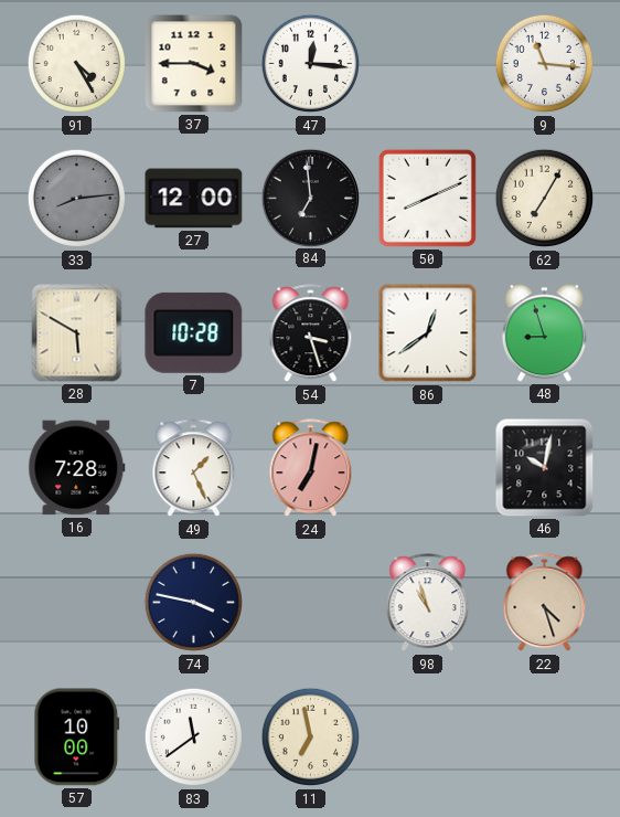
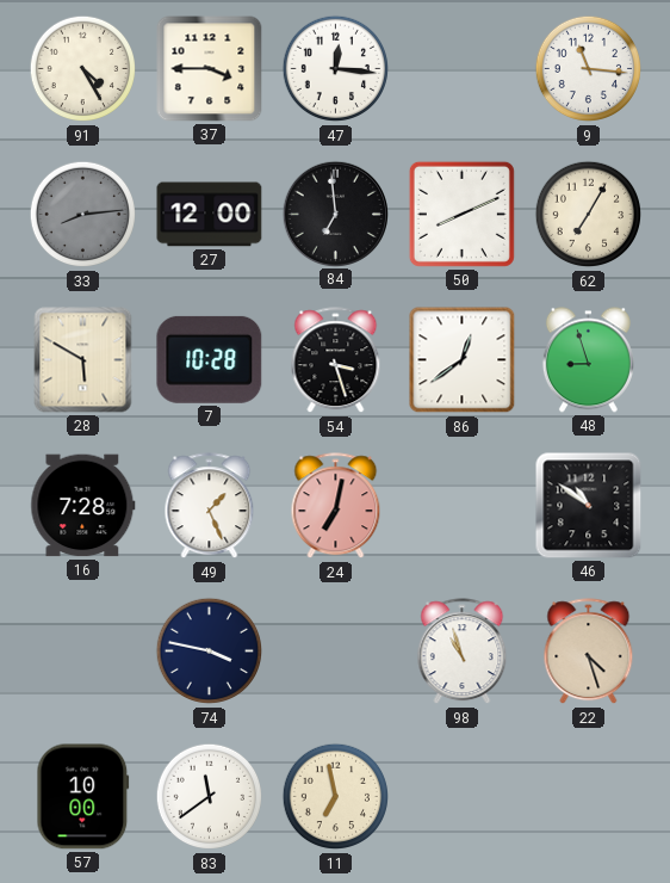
46: 10:02 -> 10:51 (589, 506)
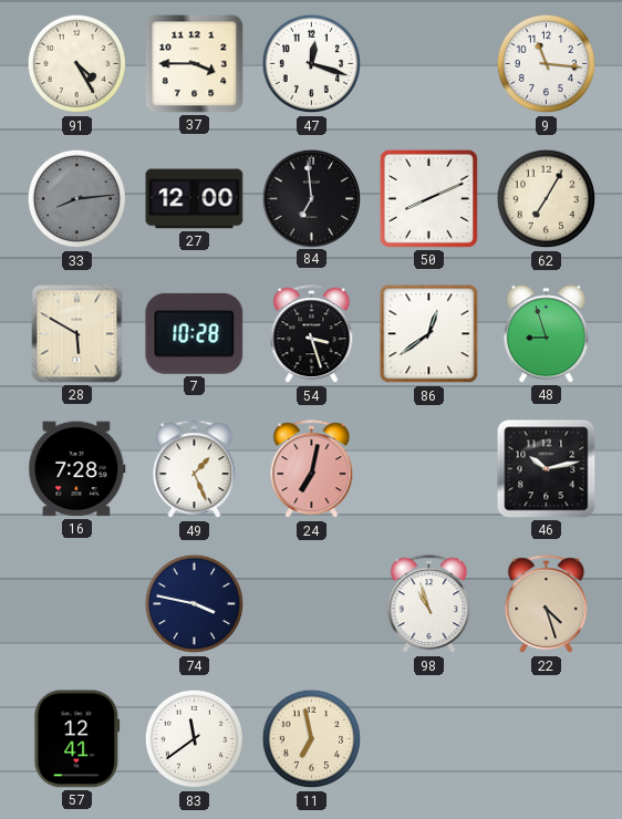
47: 12:16 -> 12:18 (312, 64)
46: 10:51 -> 10:13 (547, 469)
57: 10:00 -> 12:41 (77, 739)
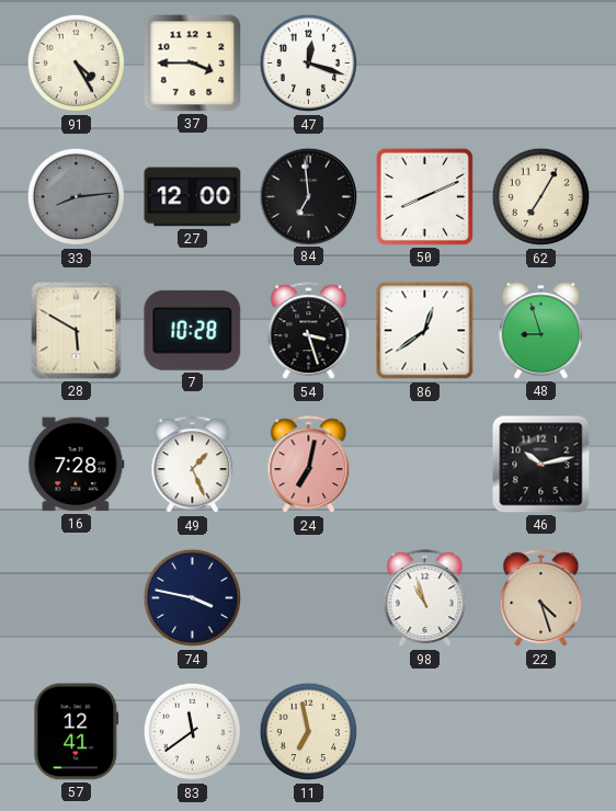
9: 11:16 -> none (547, 64)
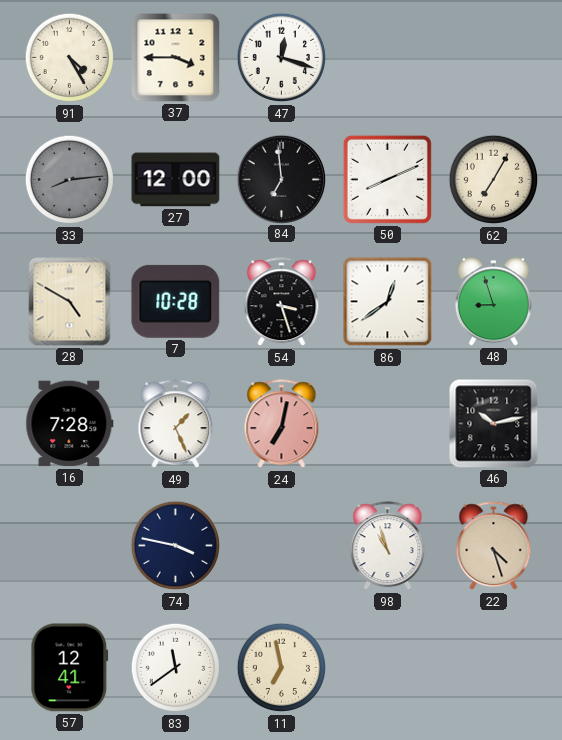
28: 5:50 -> 4:50 (70, 302)
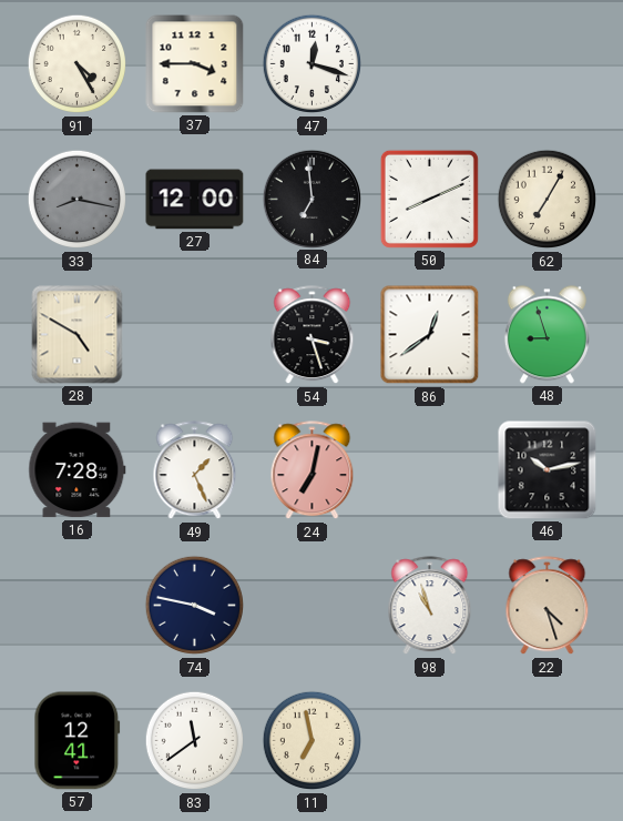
33: 8:14 -> 8:17 (78, 200)
7: 10:28 -> none (176, 301)
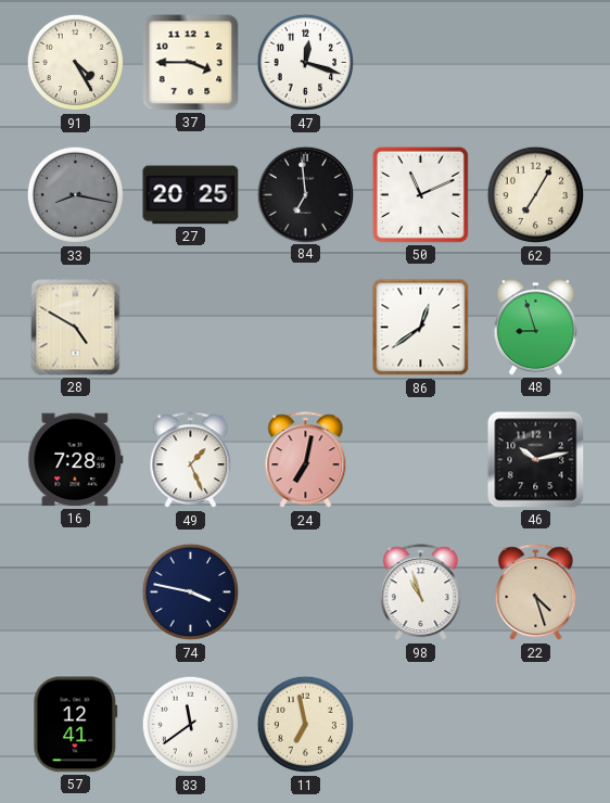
27: 12:00 -> 20:25 (191, 195)
50: 8:11 -> 11:11 (420, 194)
54: 3:27 -> none (313, 335)
